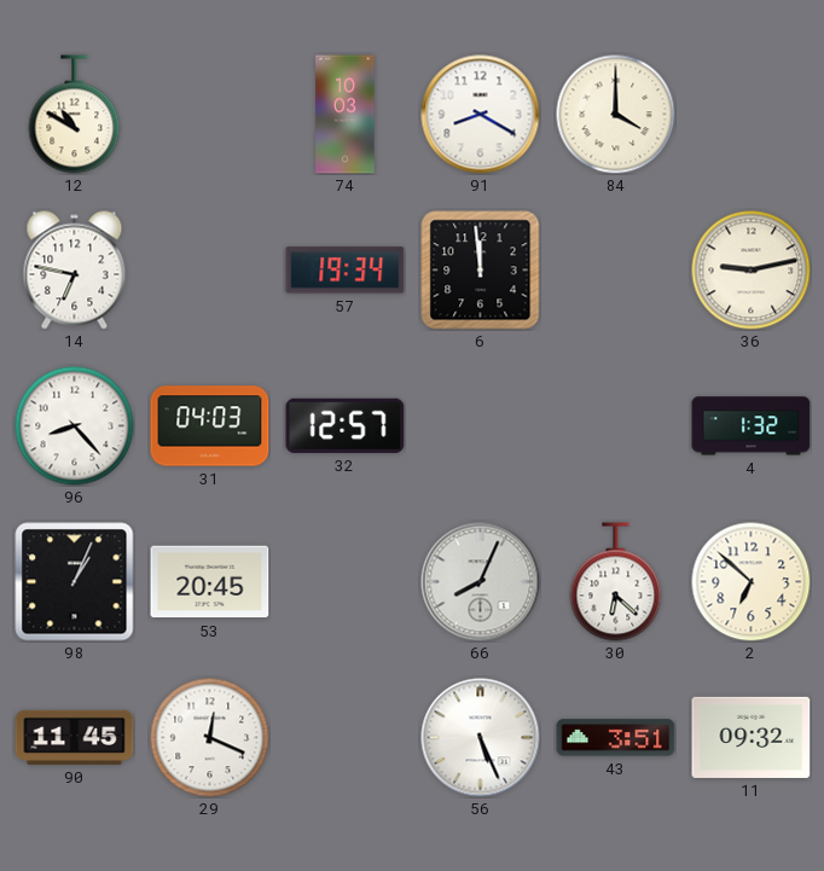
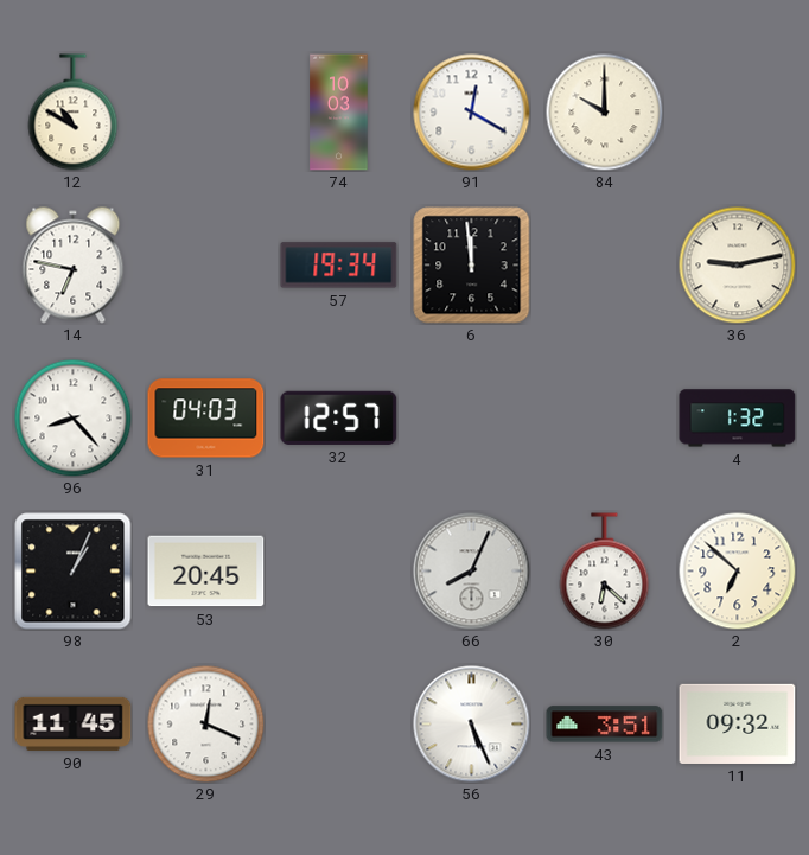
91: 8:20 -> 12:20 (472, 113)
84: 4:00 -> 10:00 (605, 113)
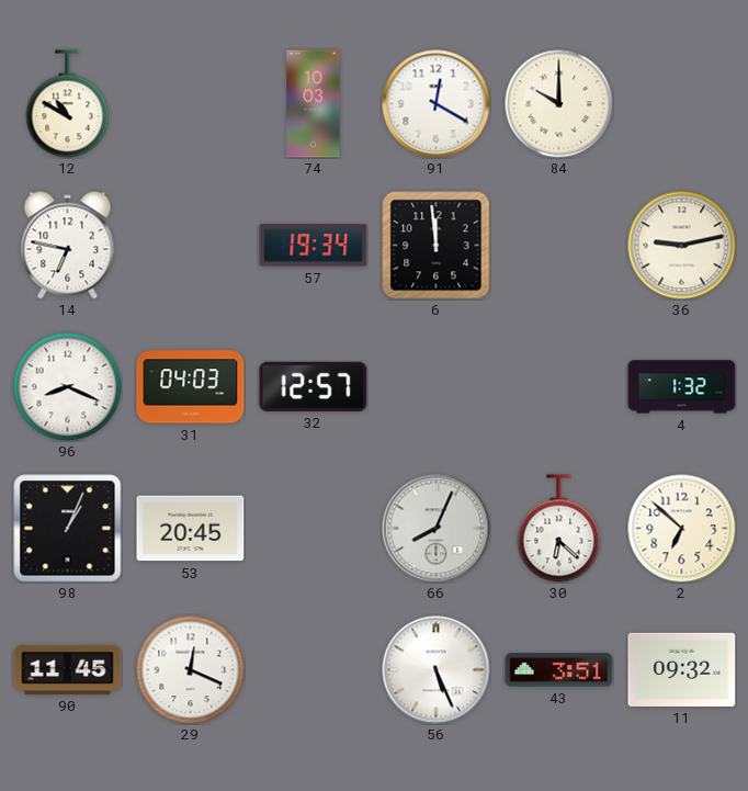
96: 8:23 -> 8:19 (68, 387)
